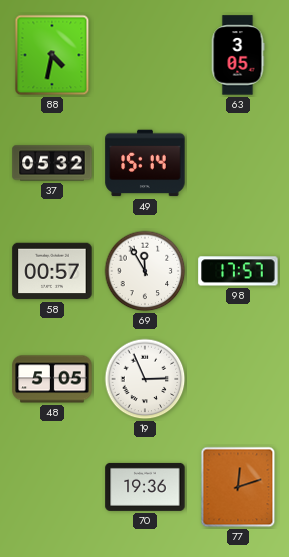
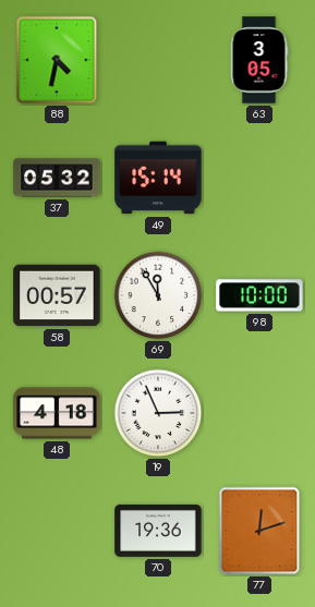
98: 17:57 -> 10:00 (259, 295)
48: 5:05 -> 4:18 (57, 413)
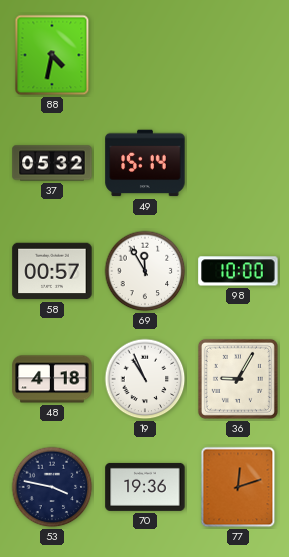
63: 3:05 -> none (259, 60)
19: 2:56 -> 10:56 (145, 379)
36: none -> 9:05 (238, 379)
53: none -> 3:47 (52, 487)
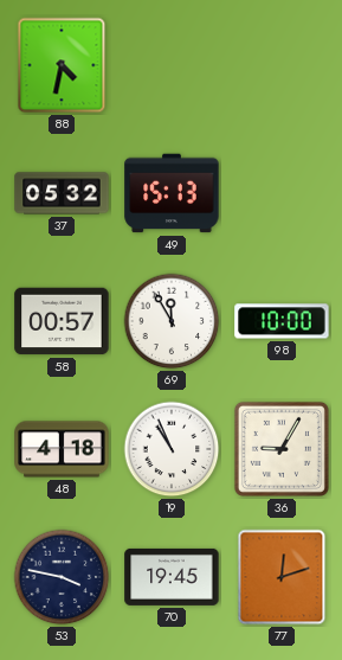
49: 15:14 -> 15:13 (172, 193)
70: 19:36 -> 19:45 (172, 577)
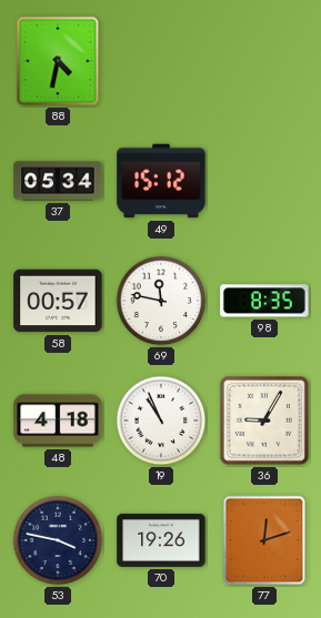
37: 05:32 -> 05:34 (58, 181)
49: 15:13 -> 15:12 (161, 181)
69: 11:55 -> 11:47 (161, 301)
98: 10:00 -> 8:35 (264, 301)
70: 19:45 -> 19:26 (161, 540)
